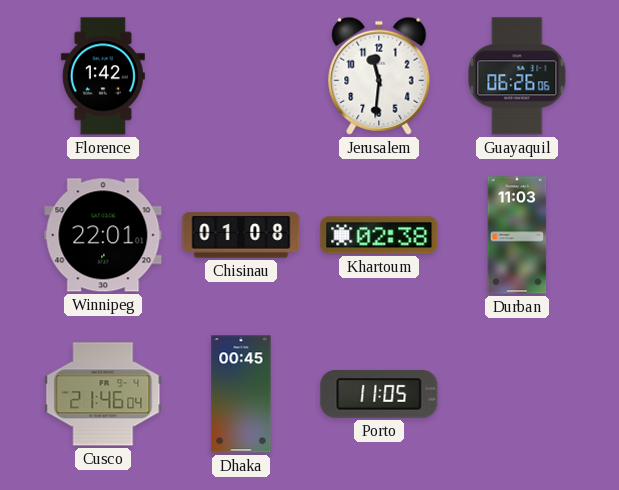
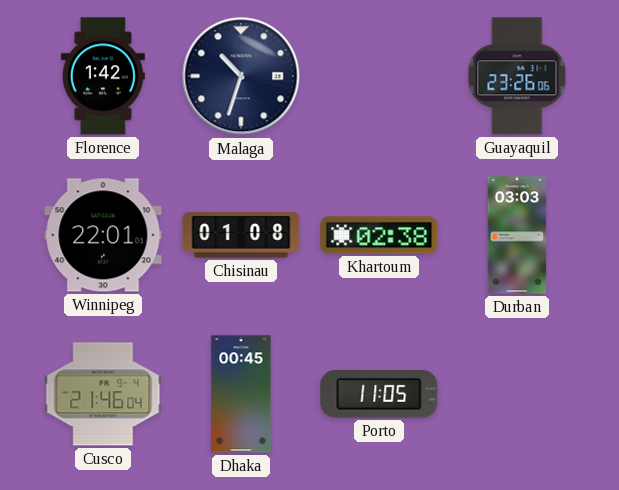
Malaga: none -> 10:33 (241, 76)
Jerusalem: 11:31 -> none (379, 76)
Guayaquil: 06:26 -> 23:26 (517, 76)
Durban: 11:03 -> 03:03 (517, 235)
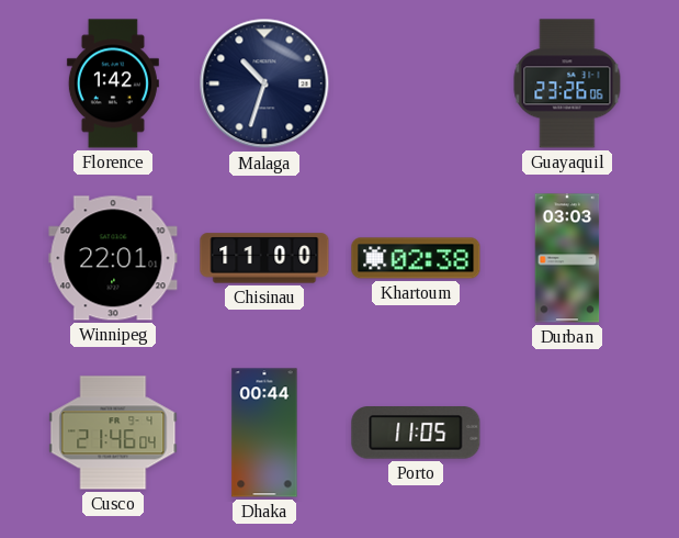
Chisinau: 01:08 -> 11:00 (264, 258)
Dhaka: 00:45 -> 00:44 (264, 433)
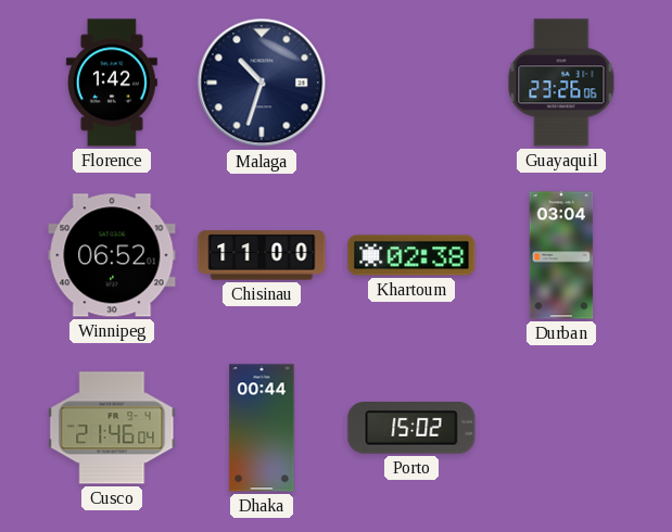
Winnipeg: 22:01 -> 06:52 (112, 255)
Durban: 03:03 -> 03:04 (561, 255)
Porto: 11:05 -> 15:02 (411, 428)
